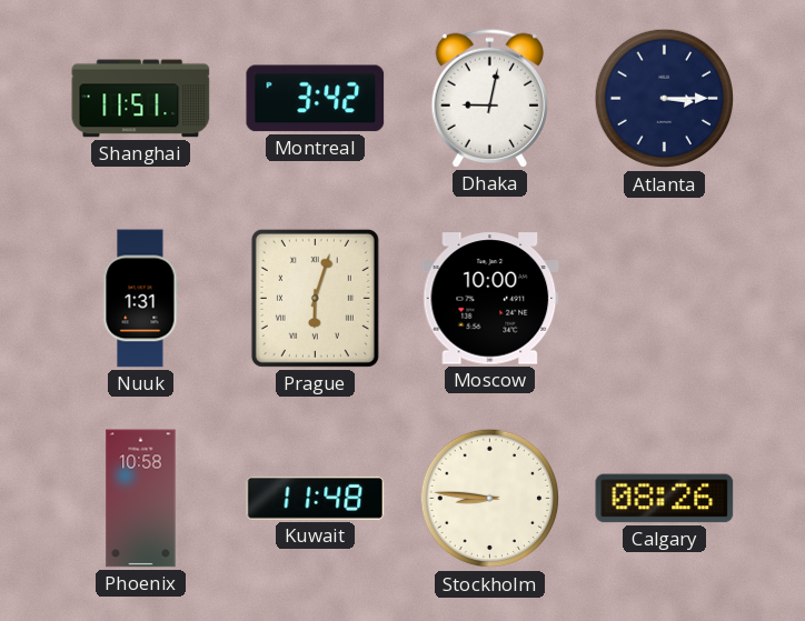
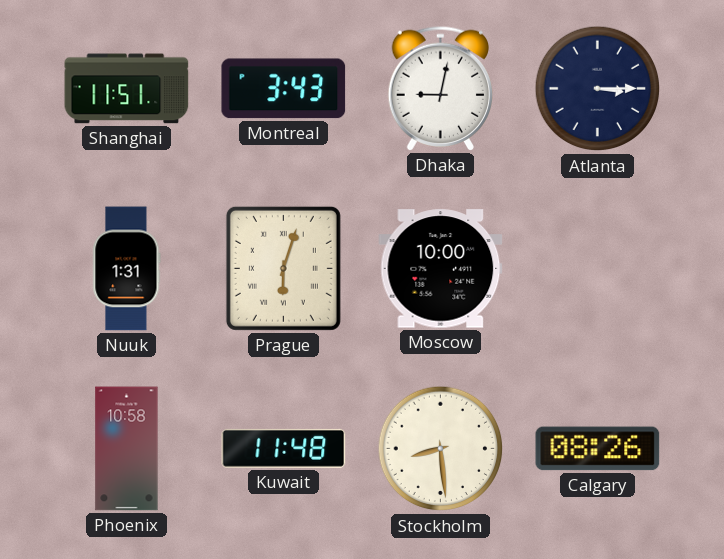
Montreal: 3:42 -> 3:43 (284, 89)
Stockholm: 8:46 -> 8:29 (441, 449)
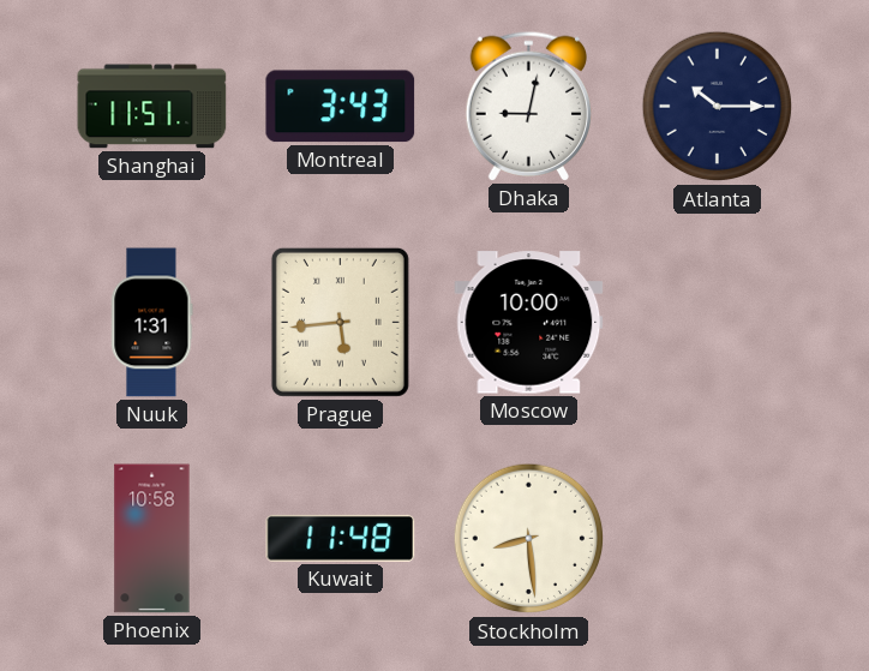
Atlanta: 3:15 -> 10:15 (718, 107)
Prague: 6:03 -> 5:44 (340, 322)
Calgary: 08:26 -> none (598, 449)
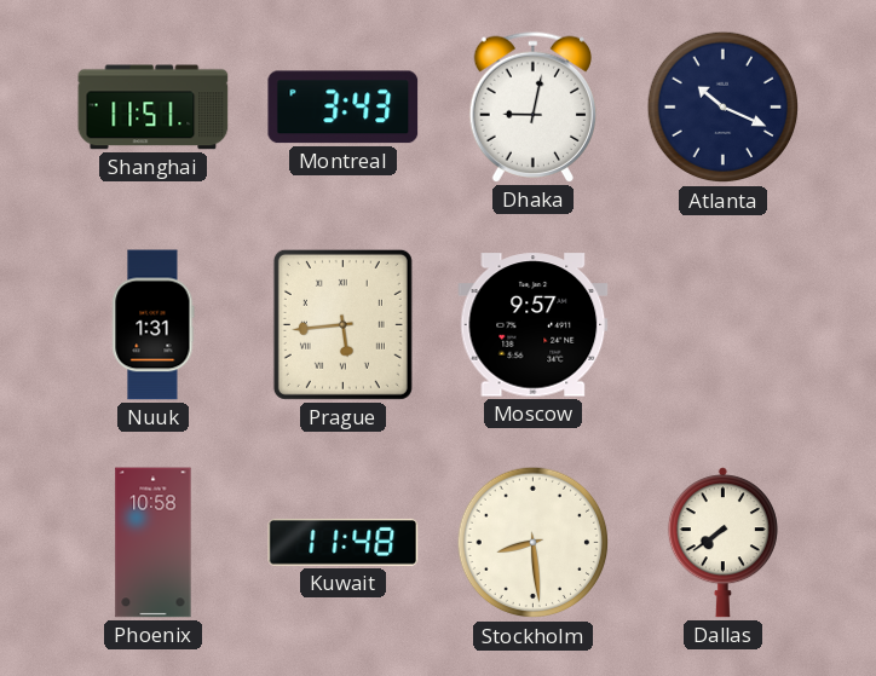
Atlanta: 10:15 -> 10:19 (724, 108)
Moscow: 10:00 -> 9:57 (534, 325)
Dallas: none -> 7:39 (722, 543)
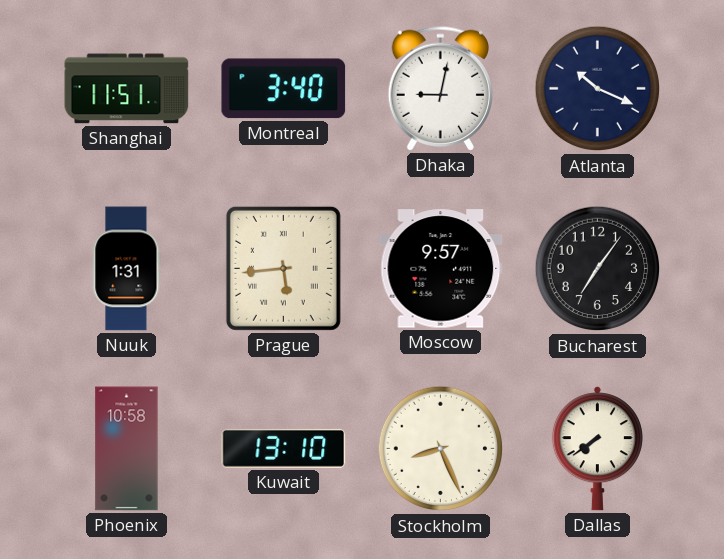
Montreal: 3:43 -> 3:40 (284, 89)
Bucharest: none -> 7:06 (598, 269)
Kuwait: 11:48 -> 13:10 (284, 448)
Stockholm: 8:29 -> 8:26 (441, 449)
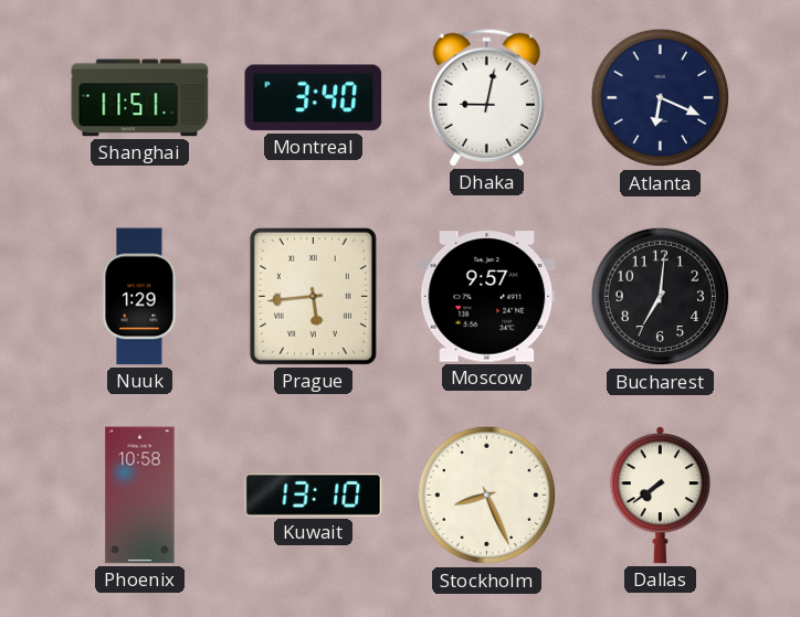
Atlanta: 10:19 -> 6:19 (661, 98)
Nuuk: 1:31 -> 1:29 (140, 297)
Bucharest: 7:06 -> 7:01 (661, 297)
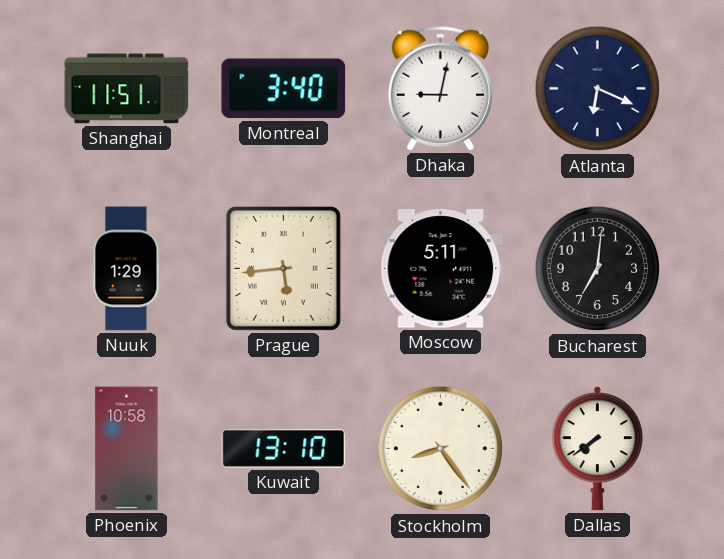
Moscow: 9:57 -> 5:11 (441, 269)
Stockholm: 8:26 -> 8:24 (441, 449)
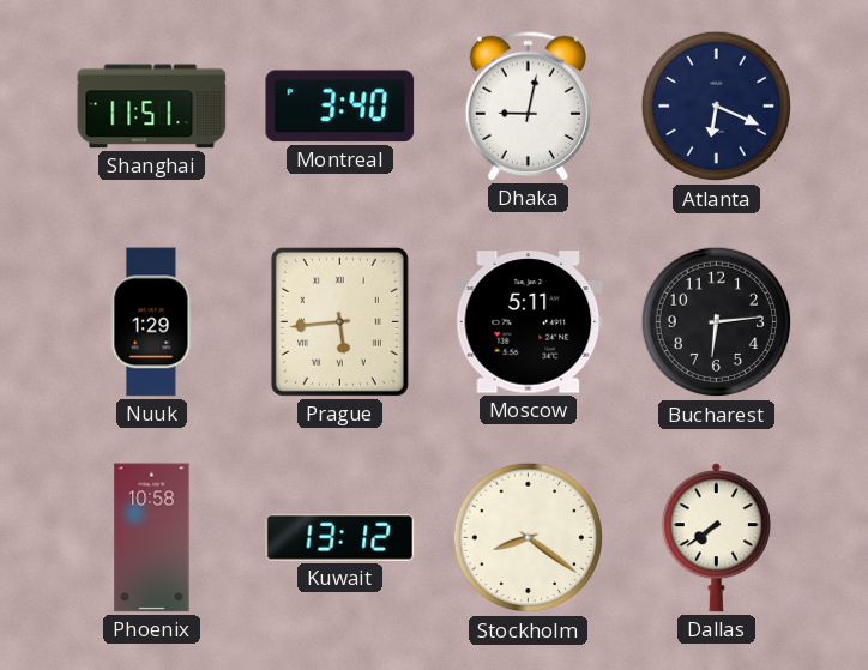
Bucharest: 7:01 -> 6:14 (717, 322)
Kuwait: 13:10 -> 13:12 (340, 537)
Stockholm: 8:24 -> 8:21 (529, 538)
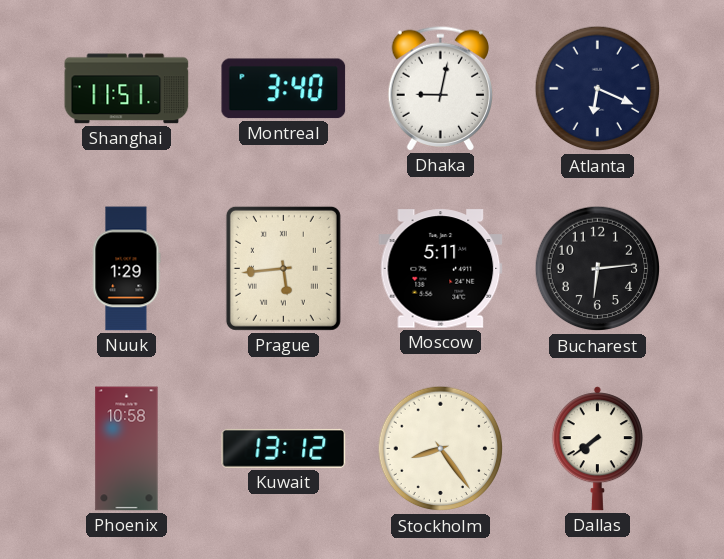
Stockholm: 8:21 -> 8:24 (441, 449)
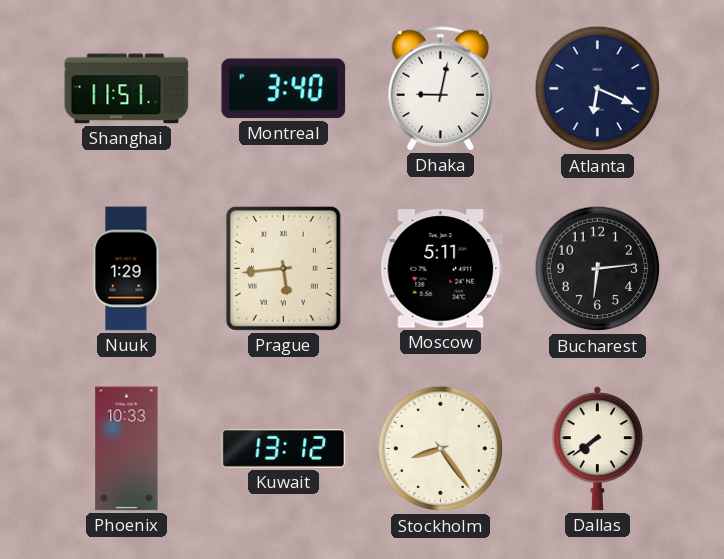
Phoenix: 10:58 -> 10:33 (127, 449)
